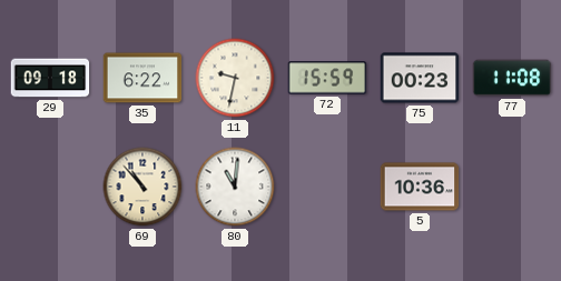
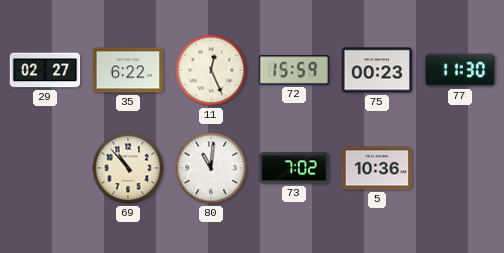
29: 09:18 -> 02:27 (45, 70)
11: 9:32 -> 12:26 (211, 70)
77: 11:08 -> 11:30 (460, 70)
73: none -> 7:02 (294, 168)
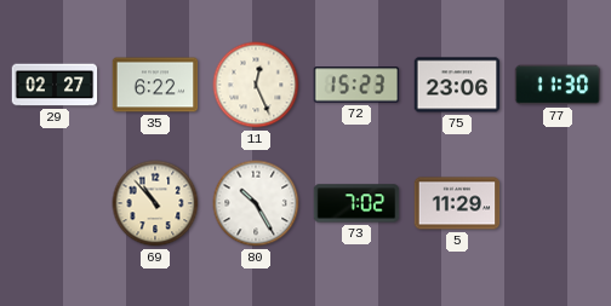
72: 15:59 -> 15:23 (356, 85)
75: 00:23 -> 23:06 (457, 85)
80: 11:01 -> 10:25 (256, 203)
5: 10:36 -> 11:29 (457, 203)
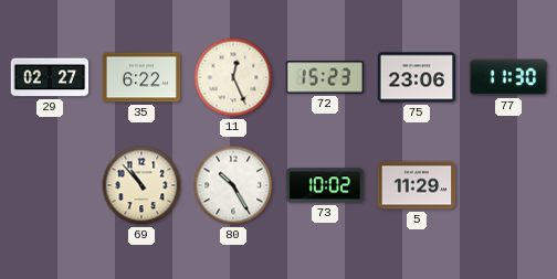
73: 7:02 -> 10:02 (325, 185)
